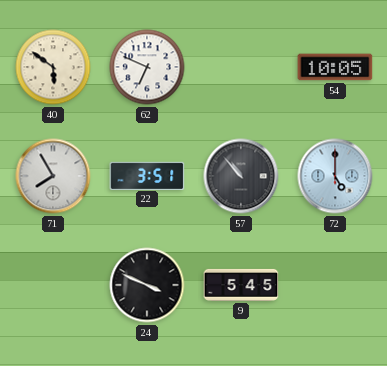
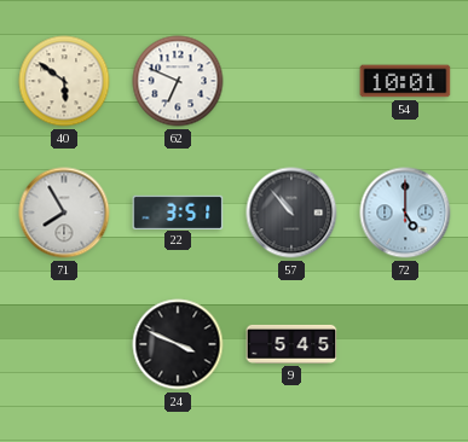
54: 10:05 -> 10:01 (405, 81)
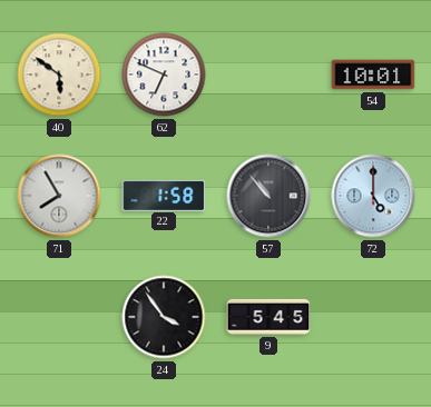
22: 3:51 -> 1:58 (164, 195)
24: 3:49 -> 3:54 (164, 317)
